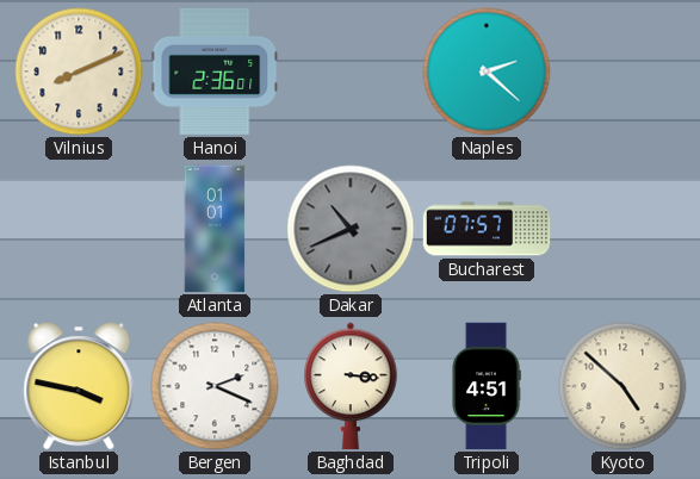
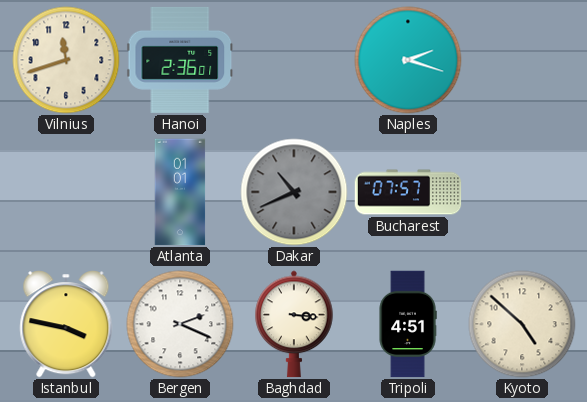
Vilnius: 8:11 -> 11:42 (66, 60)
Naples: 2:22 -> 2:18 (408, 60)
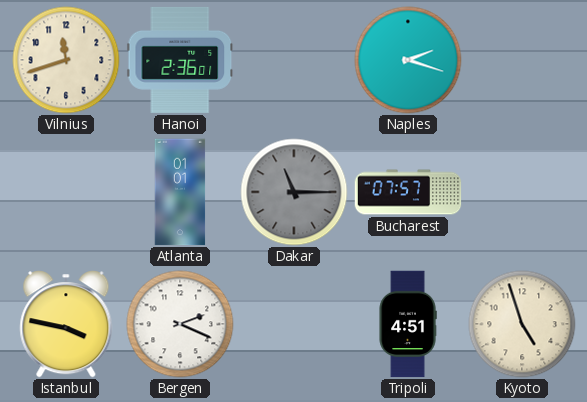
Dakar: 10:41 -> 11:15 (294, 192)
Baghdad: 3:16 -> none (294, 324)
Kyoto: 4:52 -> 4:57 (522, 324)
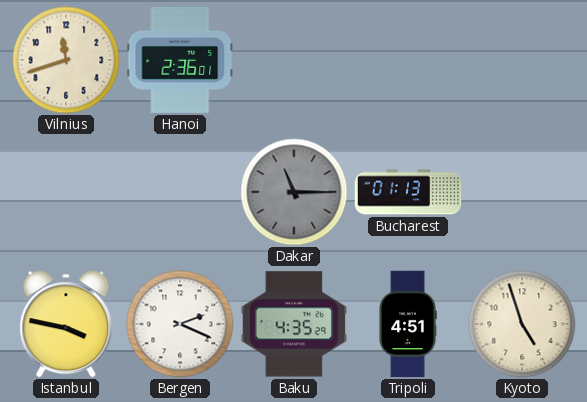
Naples: 2:18 -> none (408, 60)
Atlanta: 01:01 -> none (180, 192)
Bucharest: 07:57 -> 01:13 (408, 192)
Baku: none -> 4:35 (294, 324)
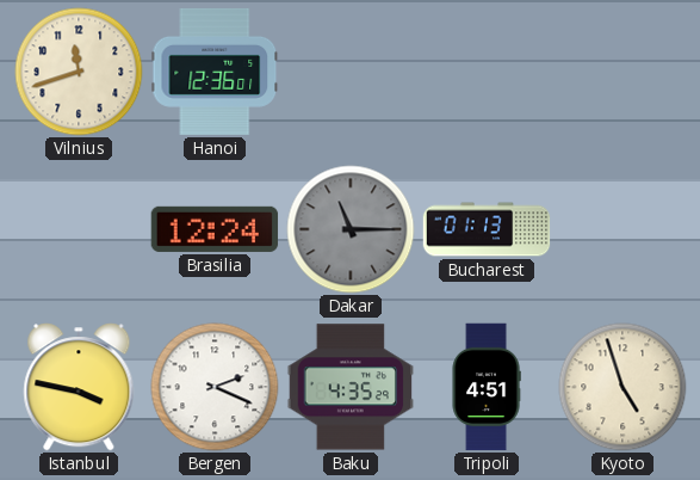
Hanoi: 2:36 -> 12:36 (215, 72)
Brasilia: none -> 12:24 (215, 229)
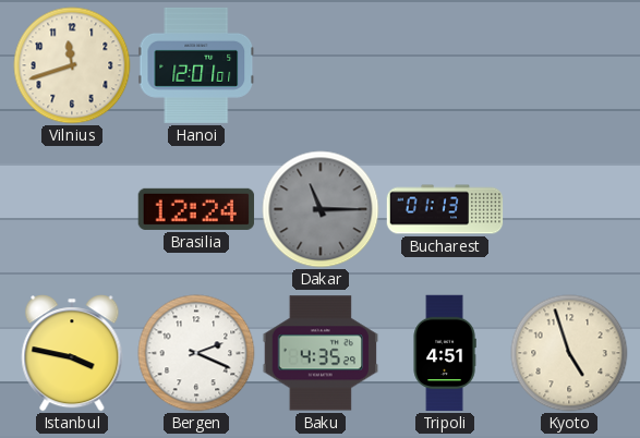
Hanoi: 12:36 -> 12:01 (196, 65)
